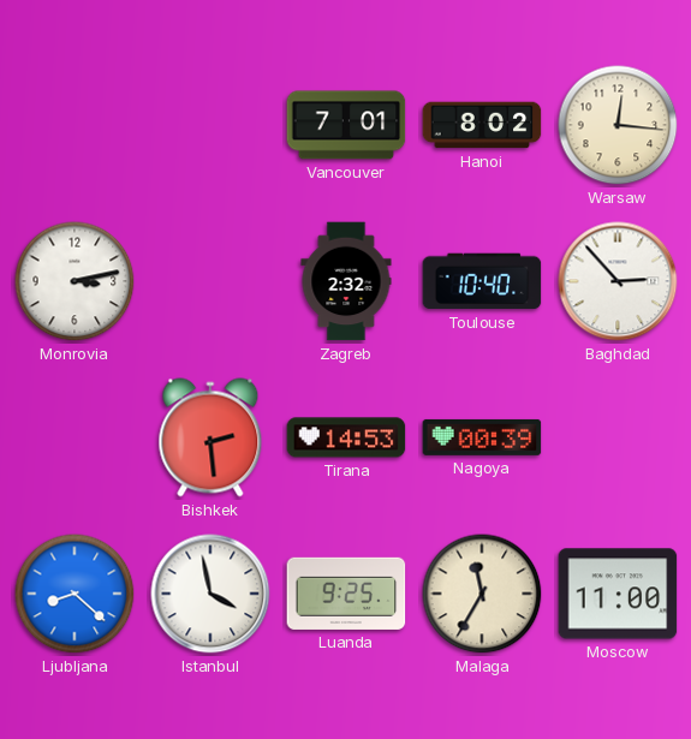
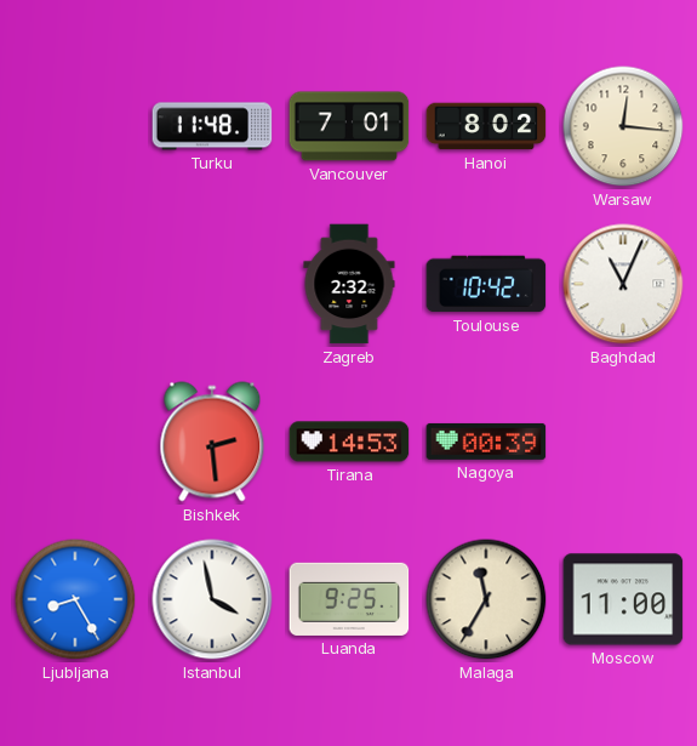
Turku: none -> 11:48 (212, 126)
Monrovia: 3:13 -> none (75, 281)
Toulouse: 10:40 -> 10:42 (486, 284)
Baghdad: 2:53 -> 11:04 (623, 284)
Ljubljana: 8:22 -> 8:25 (75, 599)
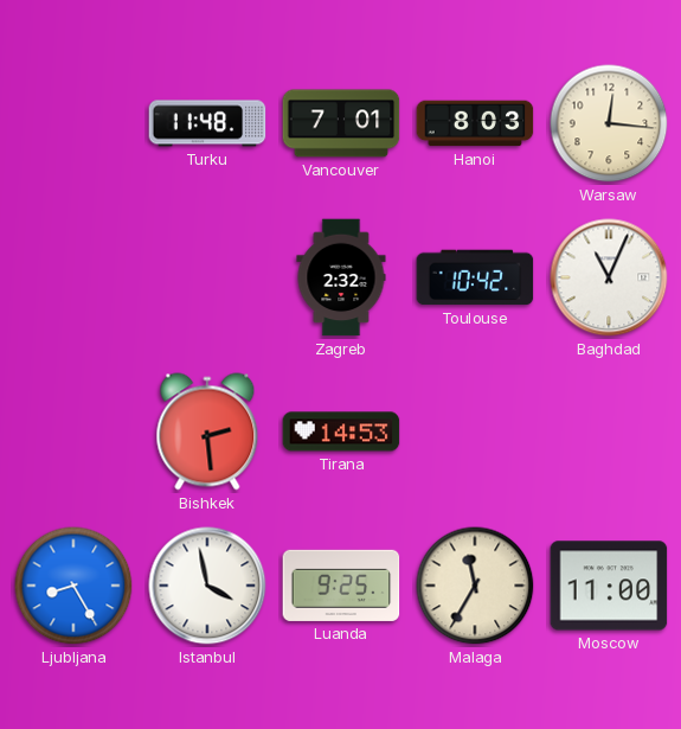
Hanoi: 8:02 -> 8:03 (475, 123)
Nagoya: 00:39 -> none (486, 442)
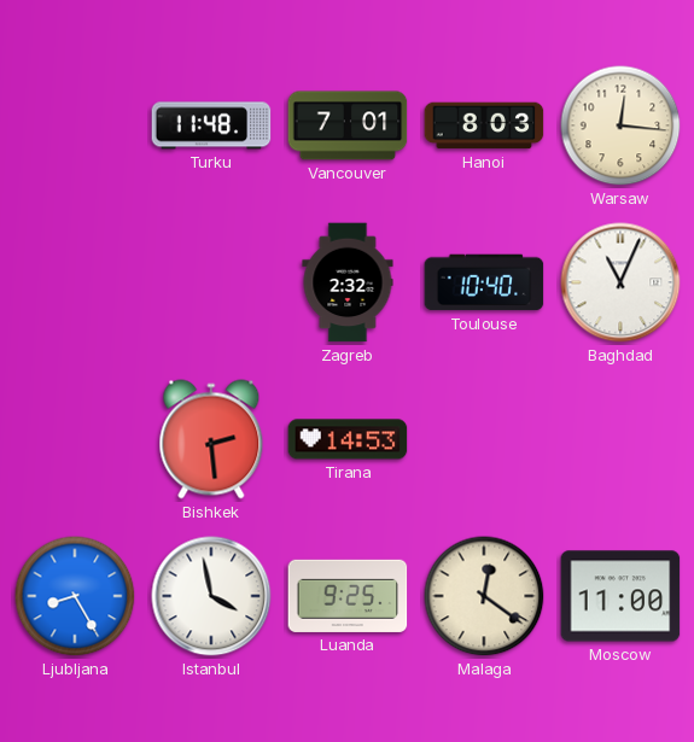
Toulouse: 10:42 -> 10:40 (484, 282)
Malaga: 11:35 -> 12:21 (484, 596)
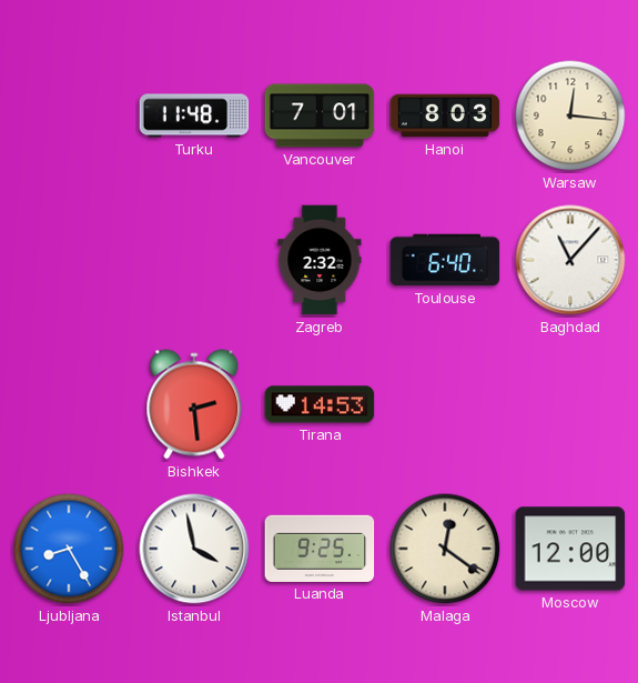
Toulouse: 10:40 -> 6:40 (445, 260)
Baghdad: 11:04 -> 11:07 (570, 260)
Moscow: 11:00 -> 12:00 (570, 549)
